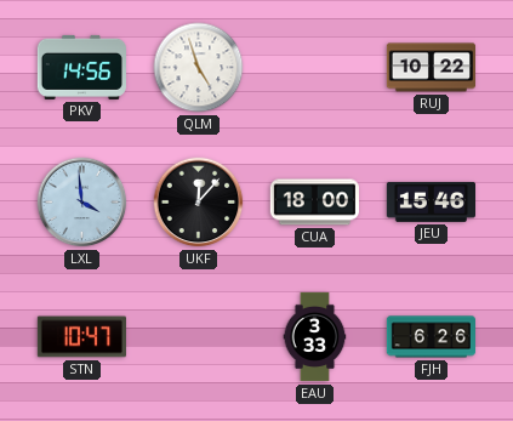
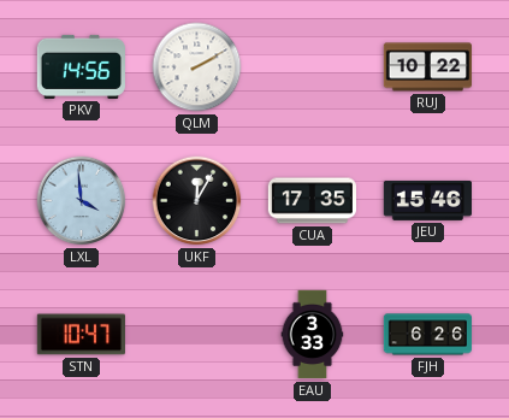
QLM: 4:57 -> 2:10 (197, 67)
UKF: 12:07 -> 12:05 (197, 201)
CUA: 18:00 -> 17:35 (312, 201)
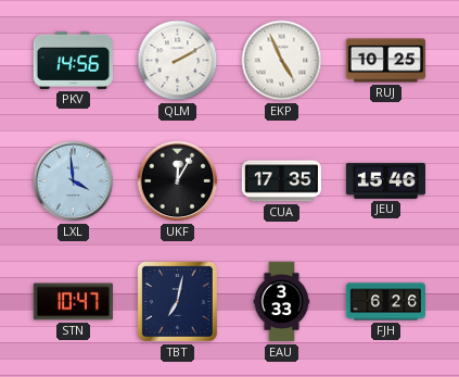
EKP: none -> 4:56 (282, 61)
RUJ: 10:22 -> 10:25 (385, 61)
TBT: none -> 7:02 (177, 301)
